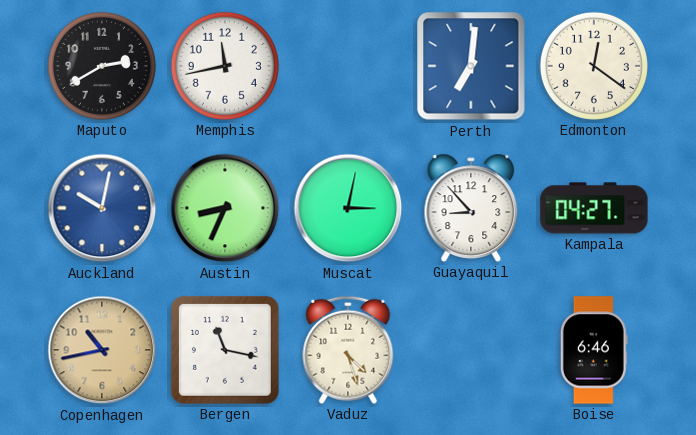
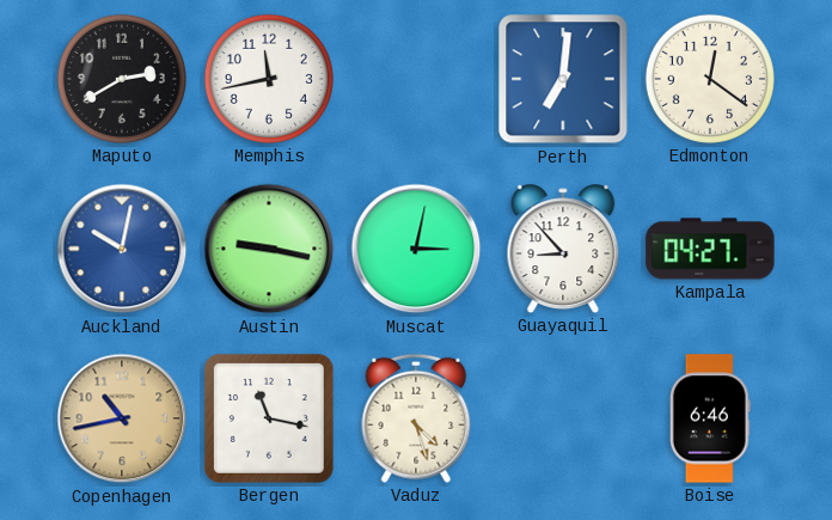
Austin: 8:34 -> 9:17 (269, 249)
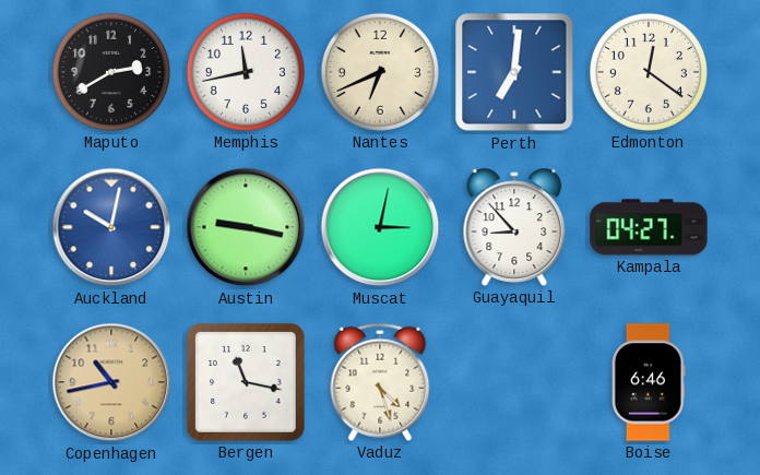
Nantes: none -> 6:41 (380, 72)
